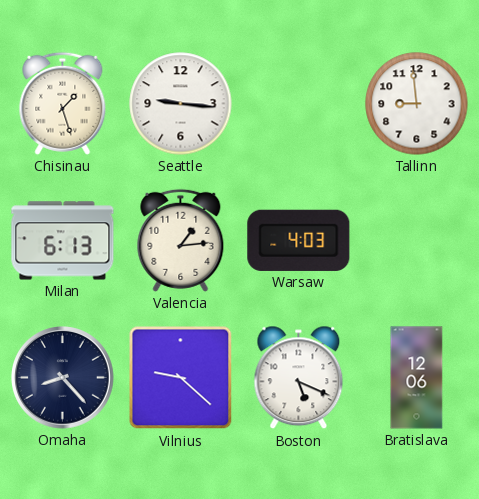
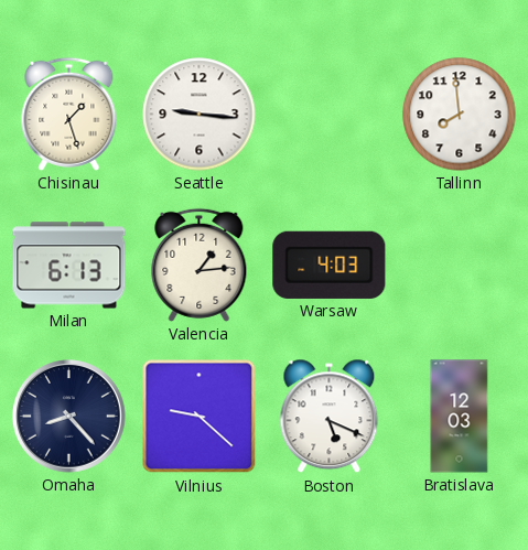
Tallinn: 8:59 -> 7:59 (460, 115)
Bratislava: 12:06 -> 12:03 (460, 417)
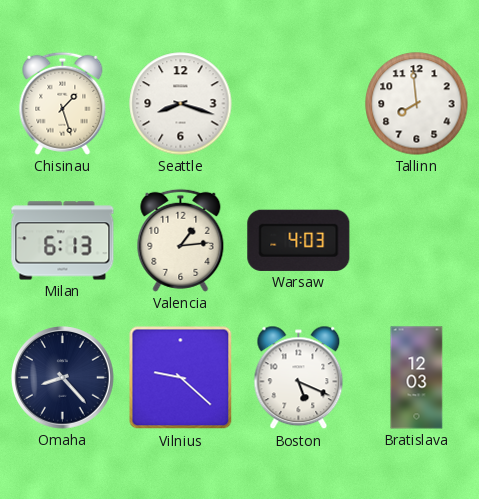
Seattle: 9:16 -> 8:18 (181, 104)
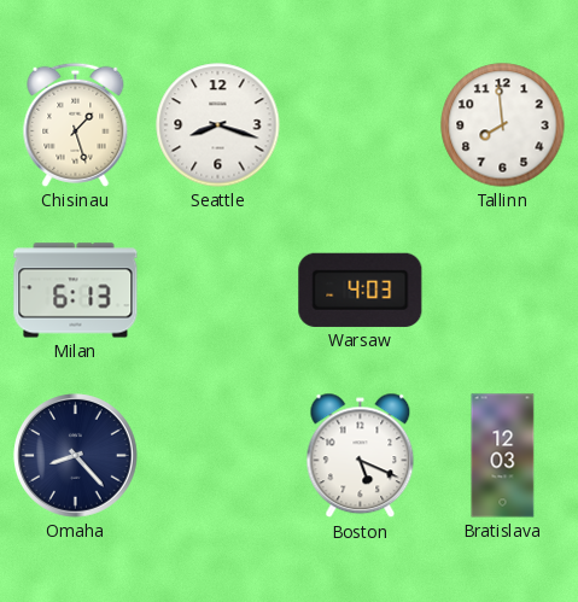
Valencia: 1:14 -> none (181, 240)
Vilnius: 9:22 -> none (181, 378)
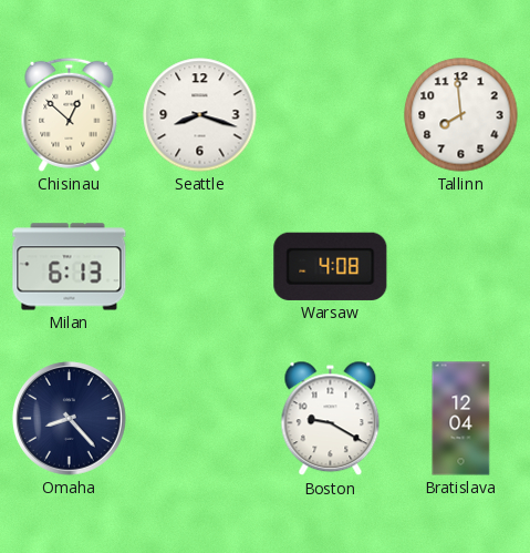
Chisinau: 1:27 -> 12:52 (70, 114)
Warsaw: 4:03 -> 4:08 (331, 266)
Boston: 5:19 -> 9:20 (331, 419)
Bratislava: 12:03 -> 12:04 (461, 419)
